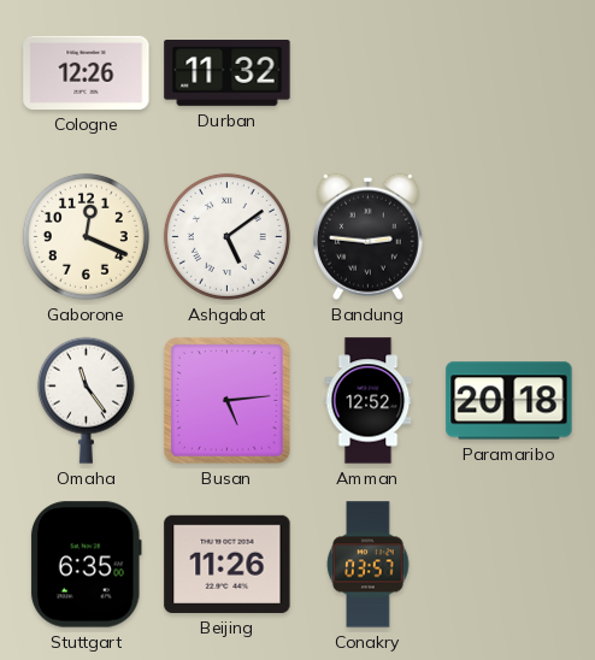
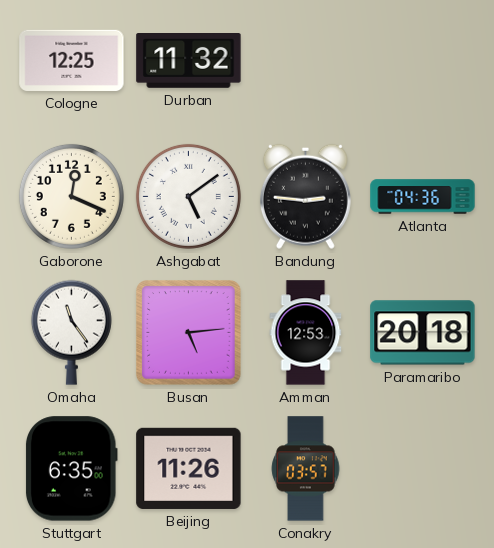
Cologne: 12:26 -> 12:25 (72, 60)
Atlanta: none -> 04:36 (423, 197)
Amman: 12:52 -> 12:53 (306, 333)
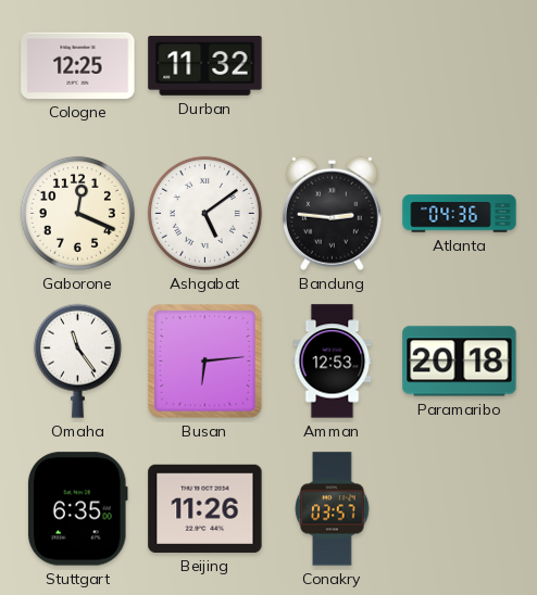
Busan: 5:14 -> 6:14 (205, 362)
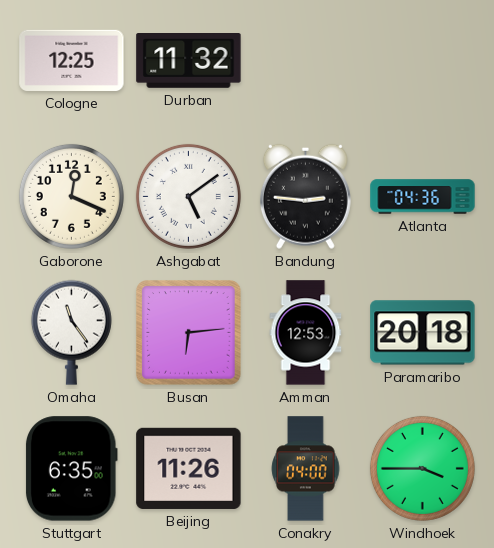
Conakry: 03:57 -> 04:00 (306, 469)
Windhoek: none -> 3:45 (422, 468)
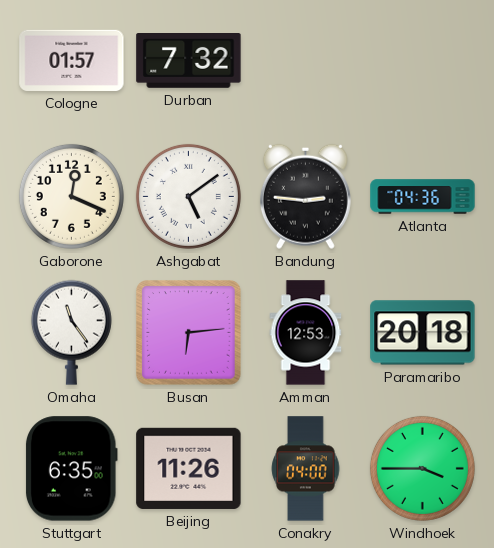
Cologne: 12:25 -> 01:57 (72, 60)
Durban: 11:32 -> 7:32 (189, 61)
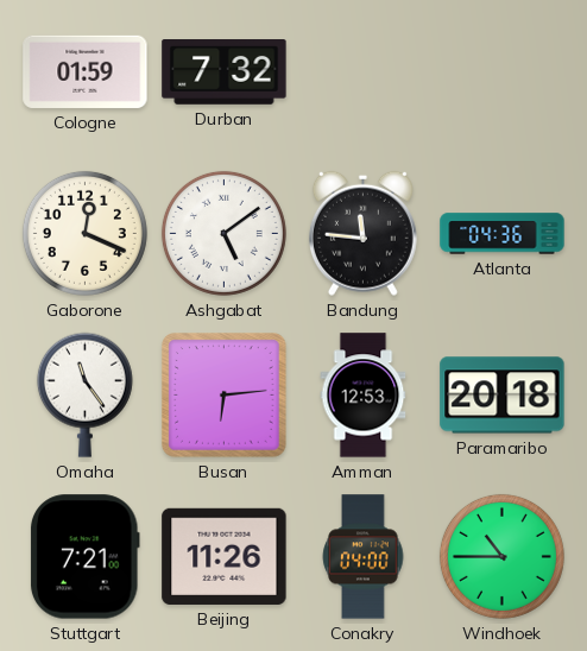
Cologne: 01:57 -> 01:59 (86, 71)
Bandung: 2:46 -> 11:46 (362, 233)
Stuttgart: 6:35 -> 7:21 (86, 557)
Windhoek: 3:45 -> 10:45 (501, 556)
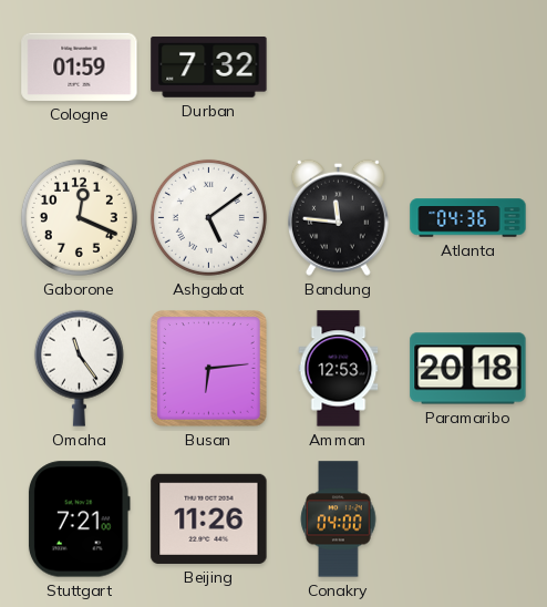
Windhoek: 10:45 -> none (501, 556)
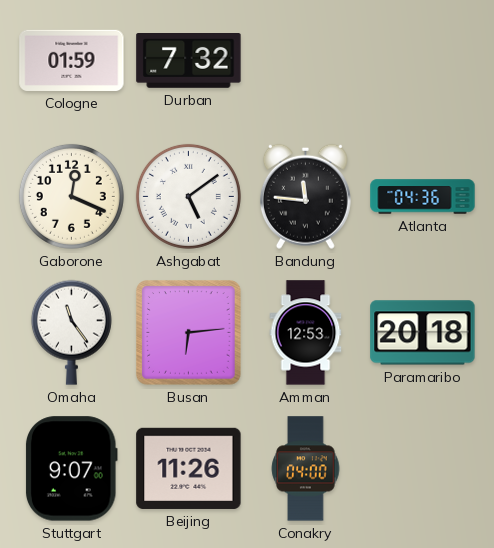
Stuttgart: 7:21 -> 9:07 (72, 469)
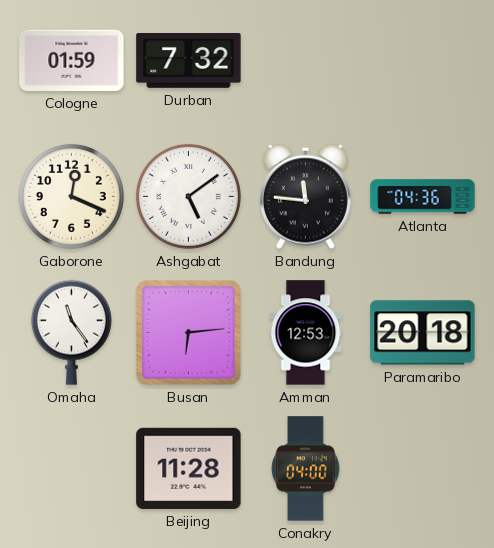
Stuttgart: 9:07 -> none (72, 469)
Beijing: 11:26 -> 11:28 (189, 468)
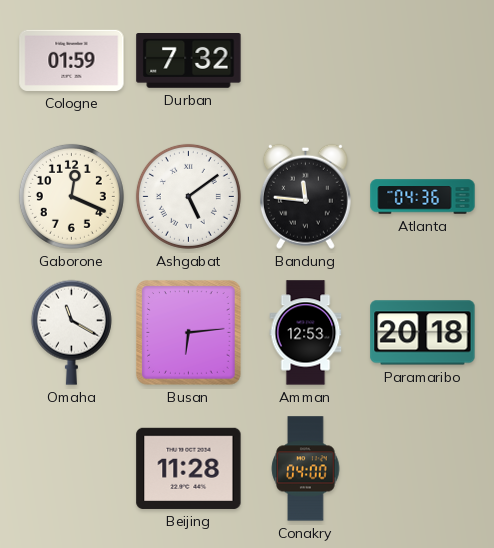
Omaha: 11:24 -> 11:20 (71, 332)
